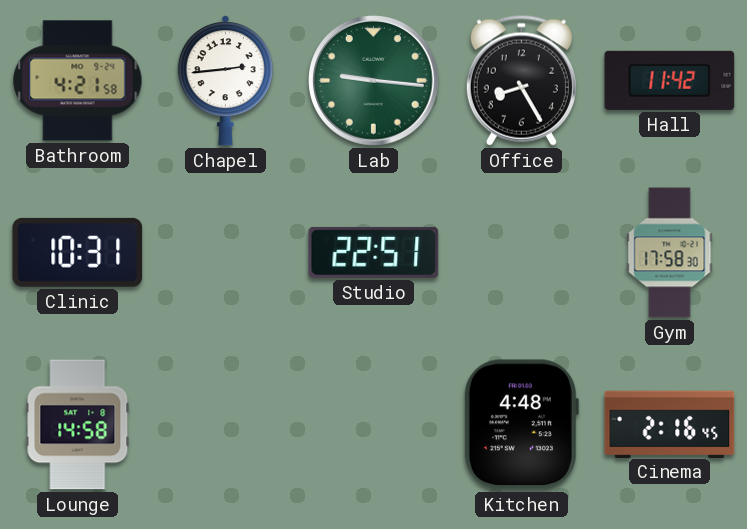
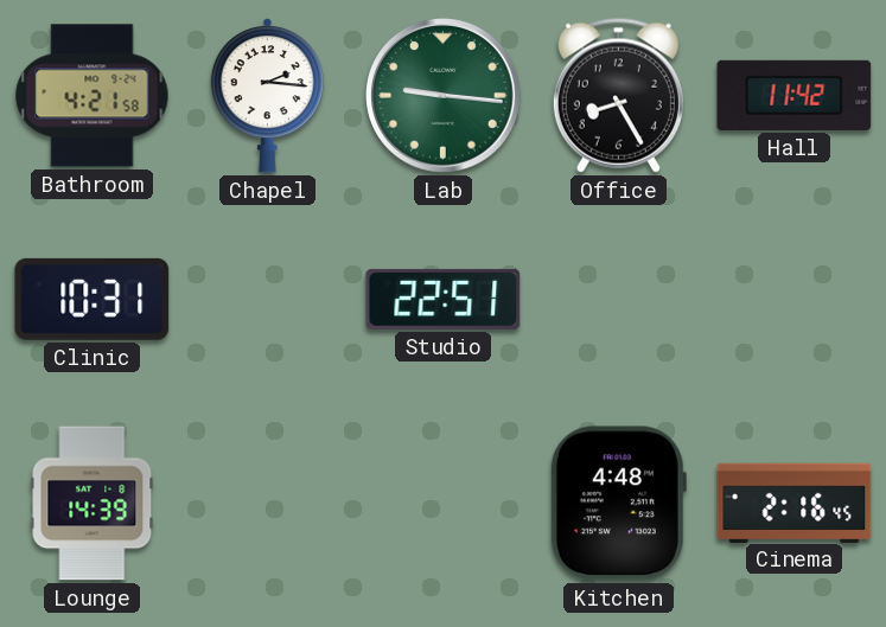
Chapel: 2:44 -> 2:16 (267, 96)
Gym: 17:58 -> none (670, 253)
Lounge: 14:58 -> 14:39 (93, 504)
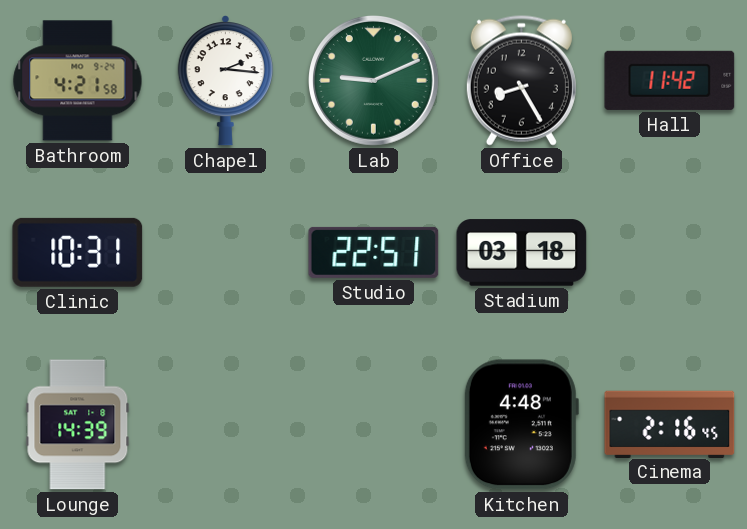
Lab: 9:16 -> 9:11 (374, 81)
Stadium: none -> 03:18 (522, 253)
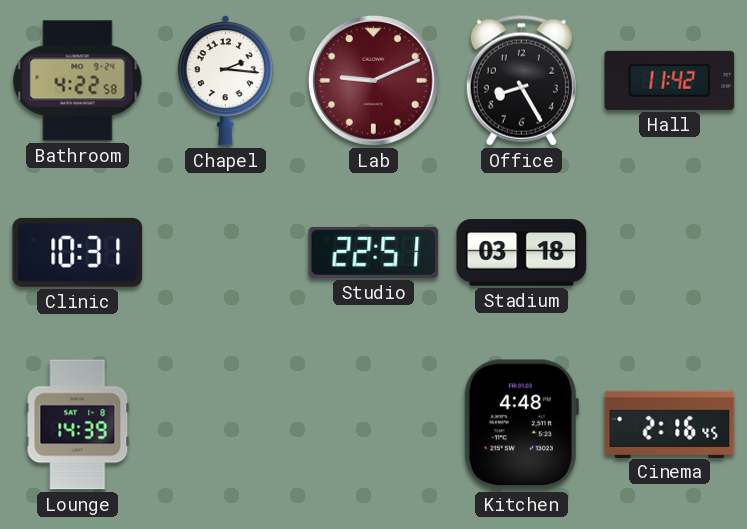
Bathroom: 4:21 -> 4:22 (78, 81)
Lab dial: green -> burgundy (374, 81)
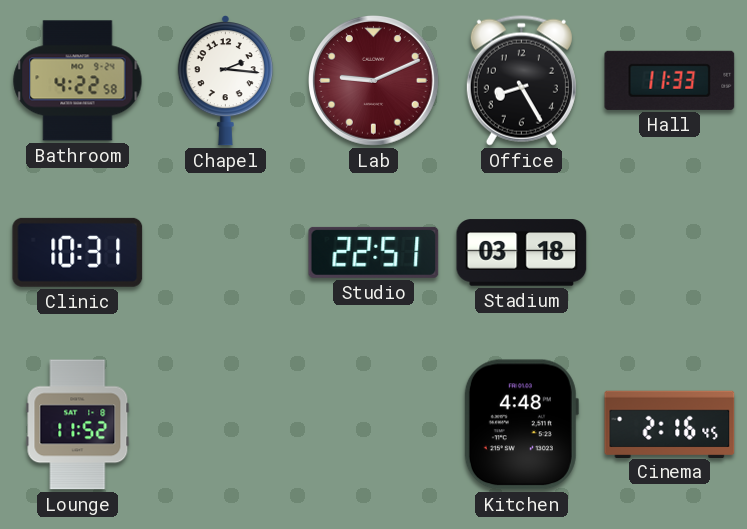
Hall: 11:42 -> 11:33 (670, 80)
Lounge: 14:39 -> 11:52 (78, 425)
